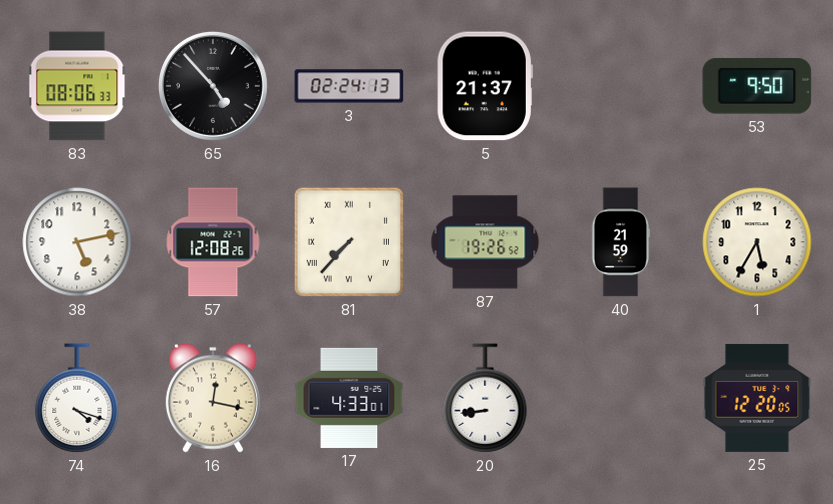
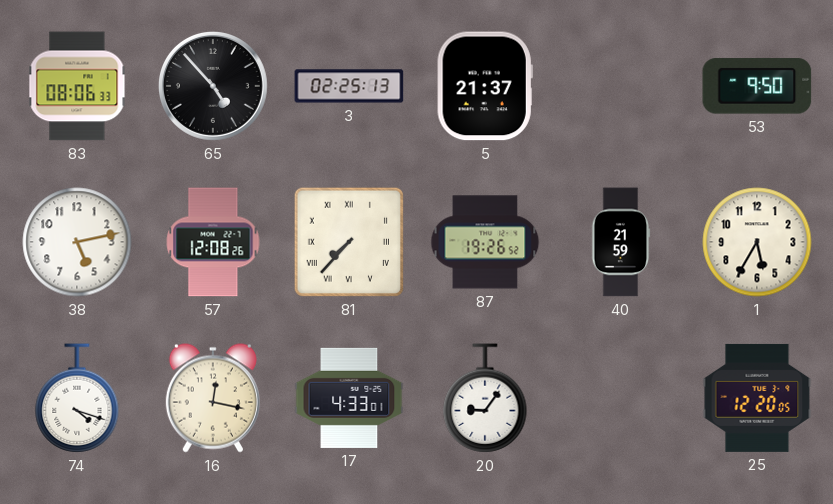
3: 02:24 -> 02:25 (349, 86)
20: 8:44 -> 9:06 (485, 398)
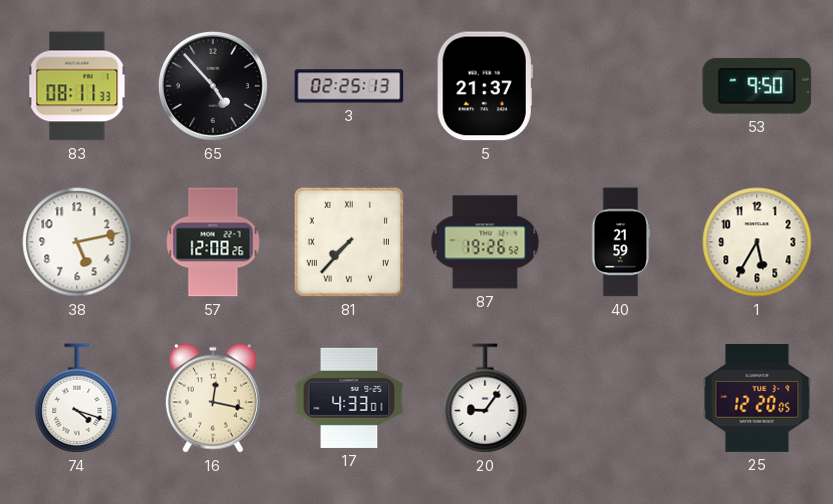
83: 08:06 -> 08:11 (77, 86)
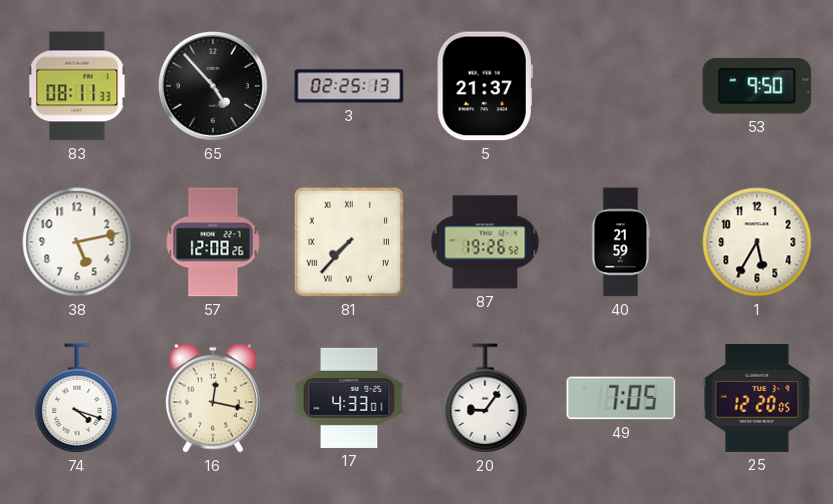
49: none -> 7:05 (621, 398)
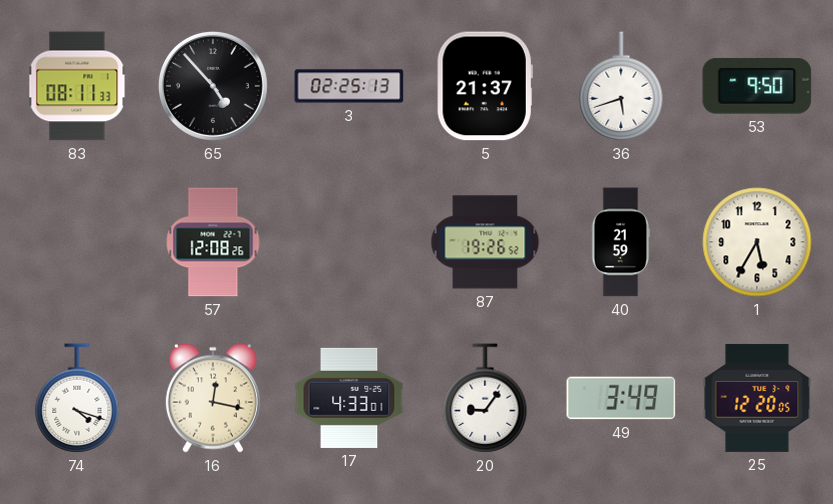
36: none -> 5:42 (621, 86)
38: 5:13 -> none (77, 242)
81: 7:37 -> none (349, 242)
49: 7:05 -> 3:49 (621, 398)
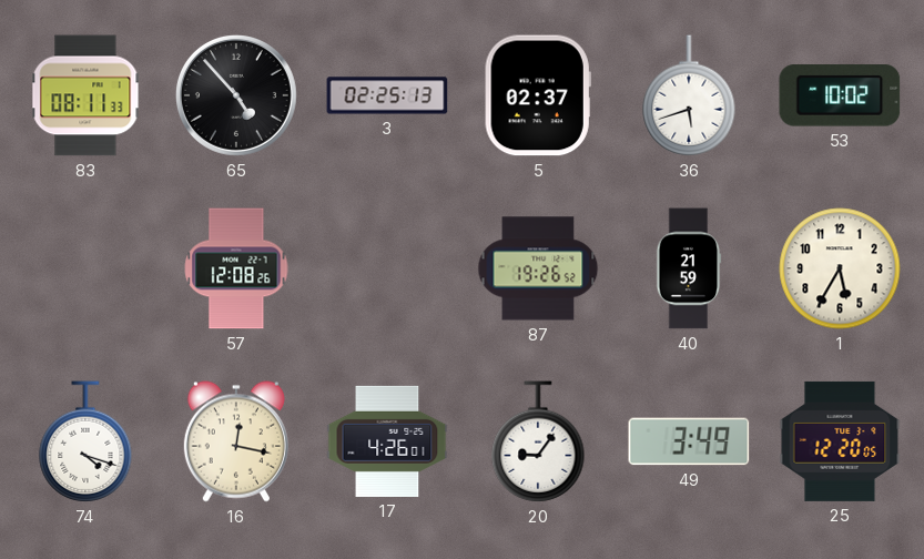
5: 21:37 -> 02:37 (538, 95)
53: 9:50 -> 10:02 (840, 95)
17: 4:33 -> 4:26 (387, 441)
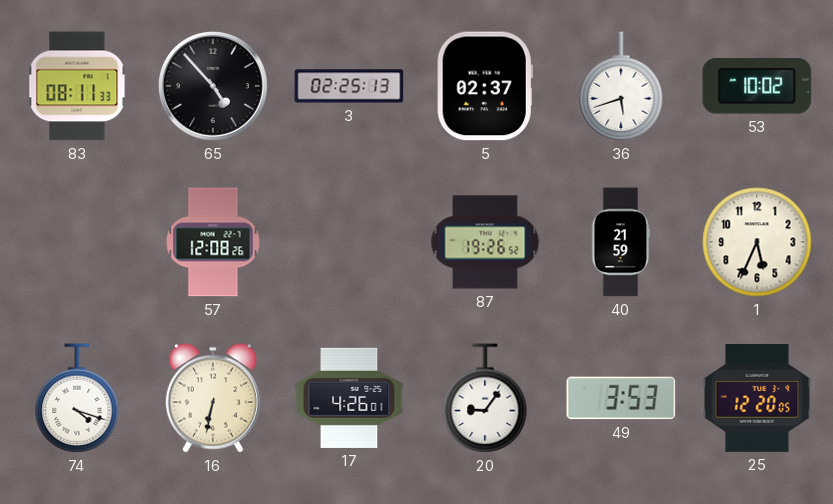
1: 5:35 -> 5:34 (757, 242)
16: 12:17 -> 6:32 (213, 398)
49: 3:49 -> 3:53 (621, 398)
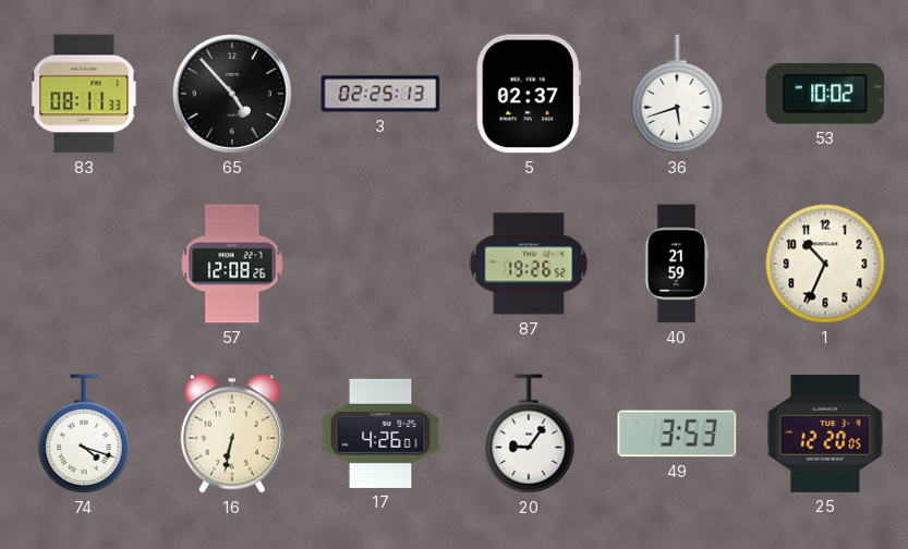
1: 5:34 -> 10:34 (825, 264)
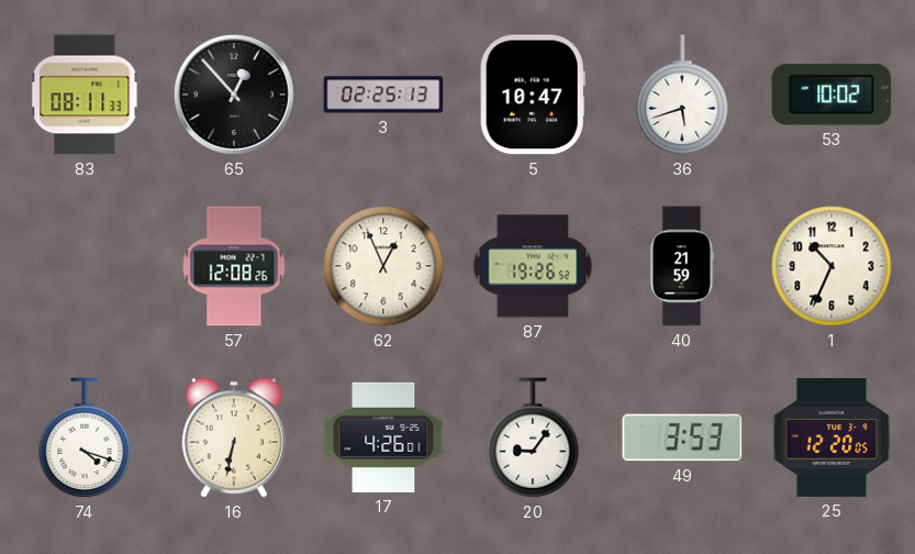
65: 4:53 -> 12:53 (234, 95)
5: 02:37 -> 10:47 (533, 95)
62: none -> 12:56 (383, 266)
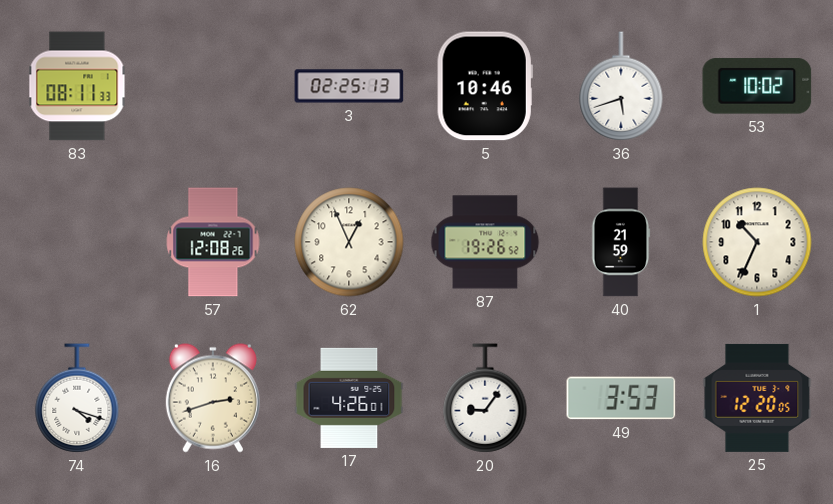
65: 12:53 -> none (234, 95)
5: 10:47 -> 10:46 (485, 86)
16: 6:32 -> 2:42 (213, 398)
